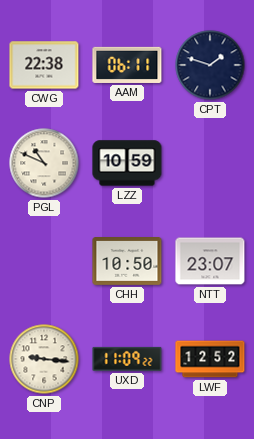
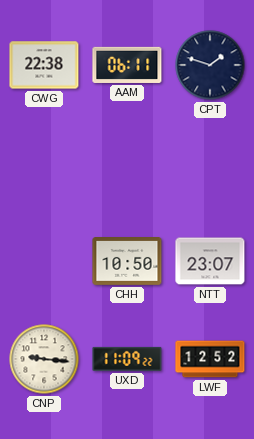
PGL: 10:49 -> none (44, 163)
LZZ: 10:59 -> none (127, 163)
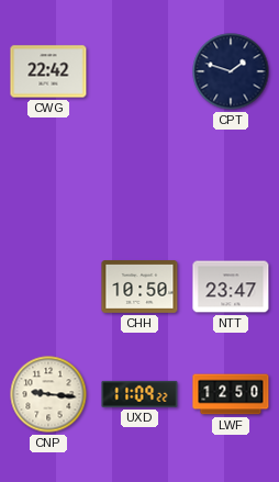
CWG: 22:38 -> 22:42 (48, 71)
AAM: 06:11 -> none (127, 65)
NTT: 23:07 -> 23:47 (231, 287)
LWF: 12:52 -> 12:50 (231, 394)
